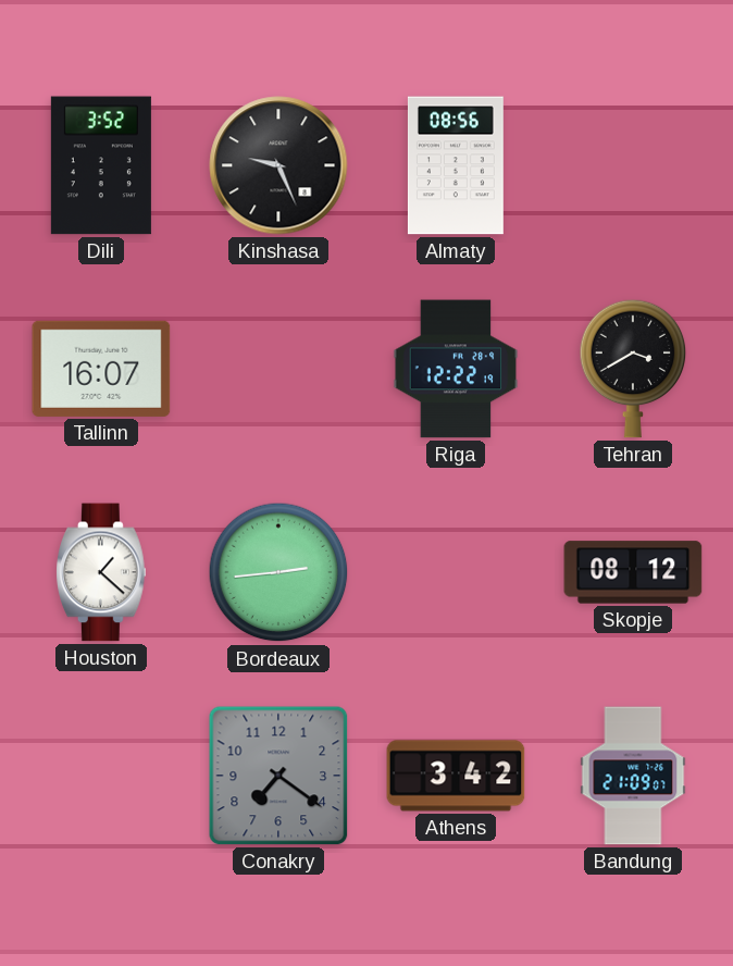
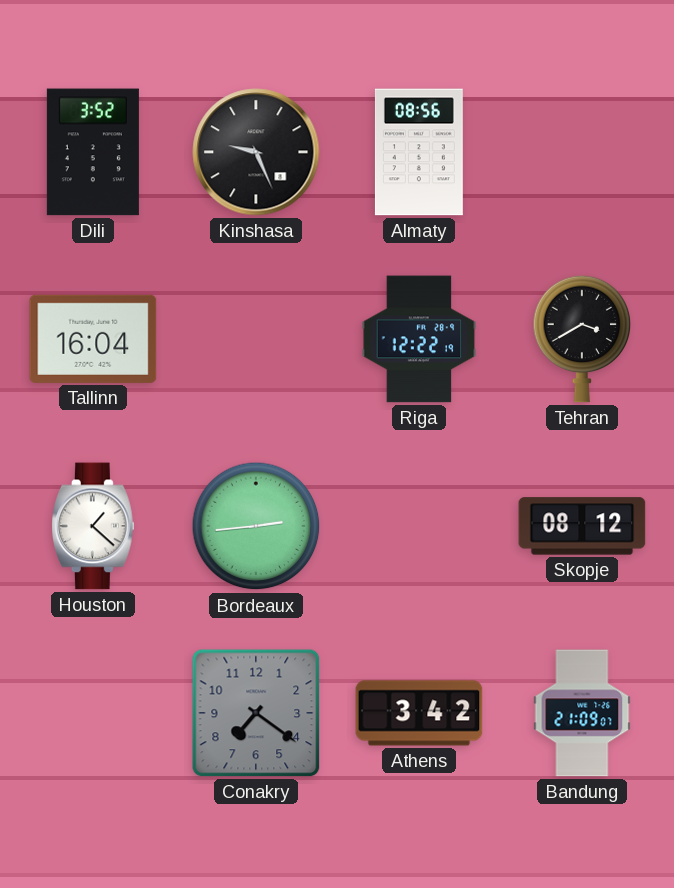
Tallinn: 16:07 -> 16:04 (93, 339)
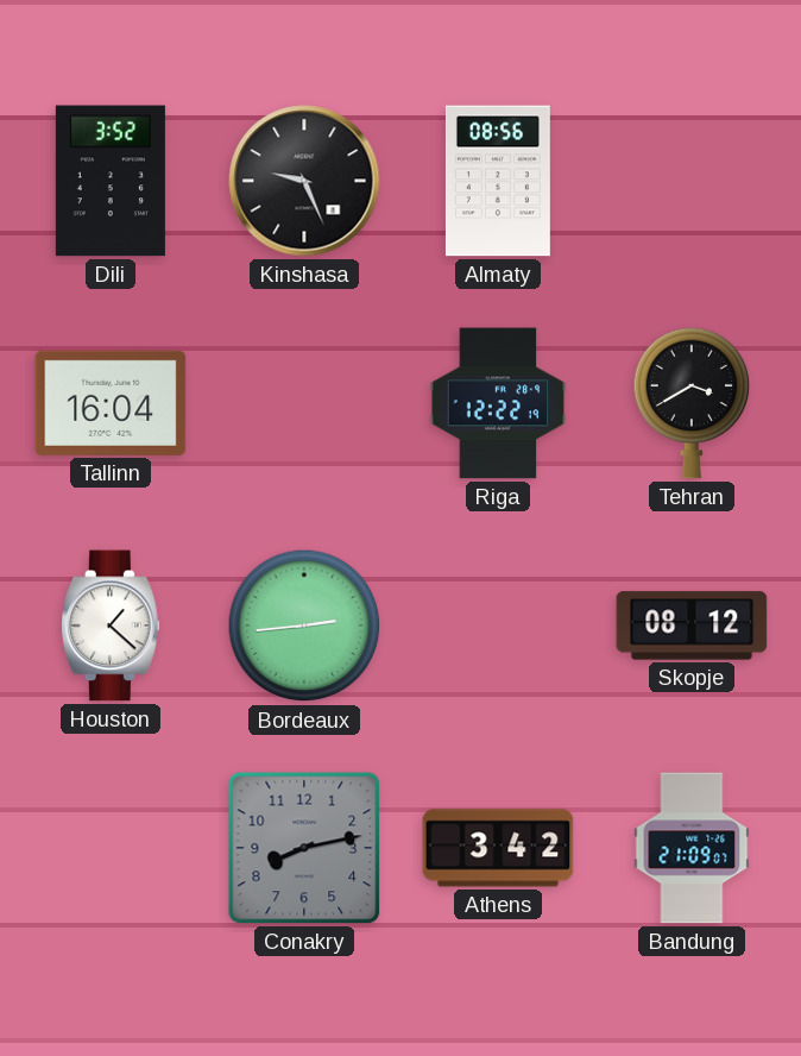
Conakry: 7:21 -> 8:13 (304, 848)
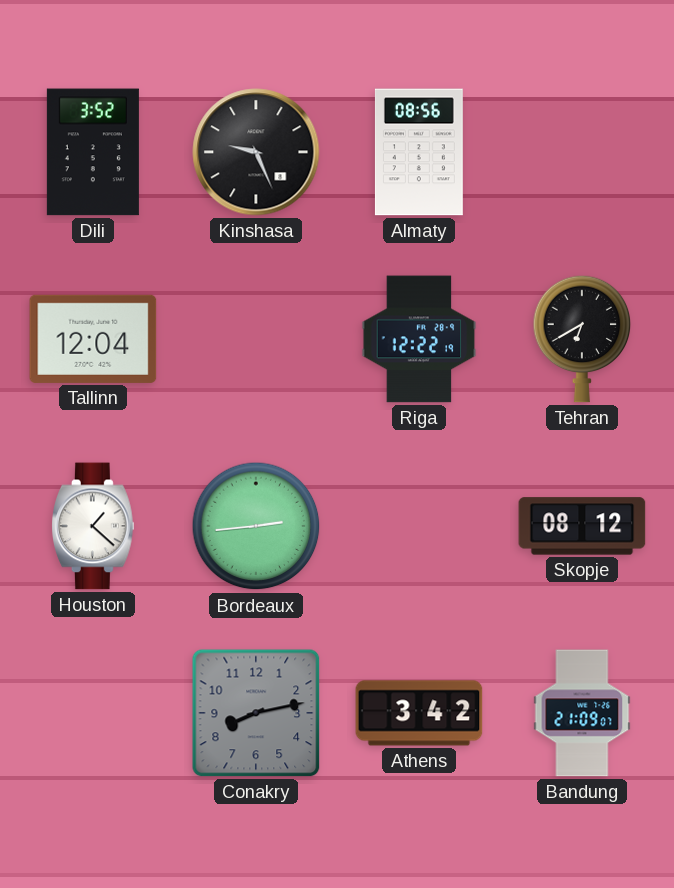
Tallinn: 16:04 -> 12:04 (93, 339)
Tehran: 3:40 -> 6:40 (582, 339)
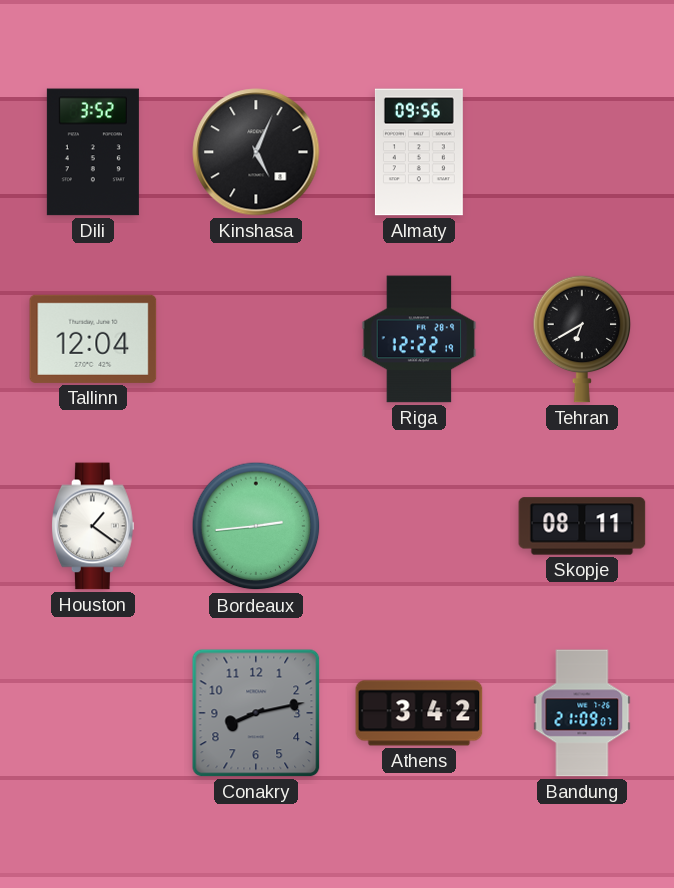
Kinshasa: 9:26 -> 5:04 (256, 152)
Almaty: 08:56 -> 09:56 (419, 152)
Houston: 1:22 -> 1:21 (93, 526)
Skopje: 08:12 -> 08:11 (582, 526)
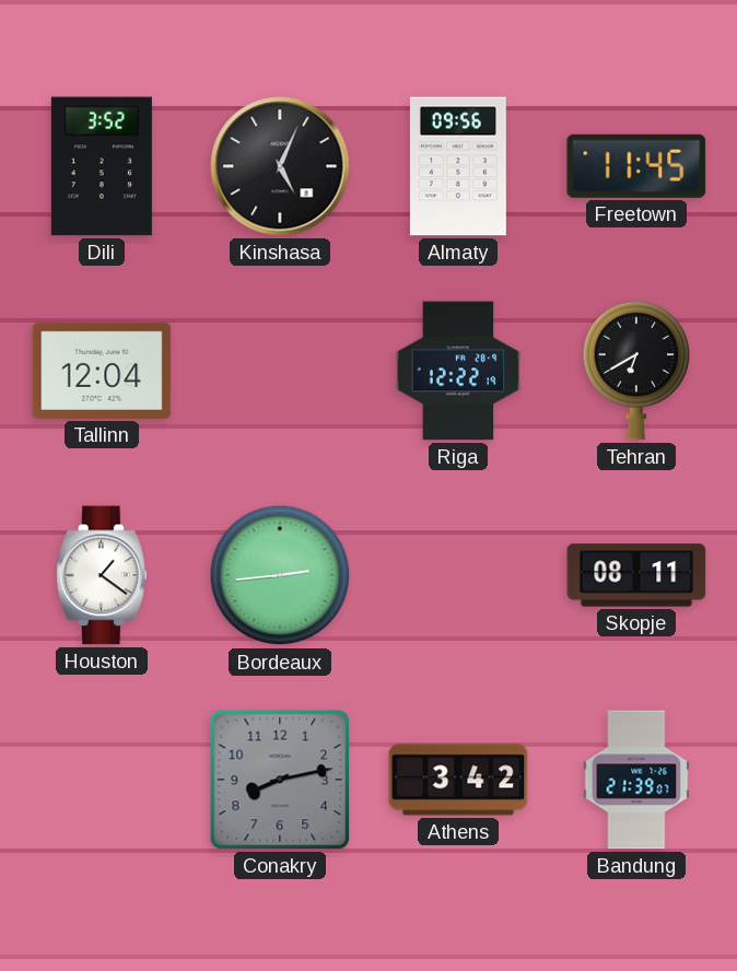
Freetown: none -> 11:45 (636, 166)
Bandung: 21:09 -> 21:39 (636, 780)
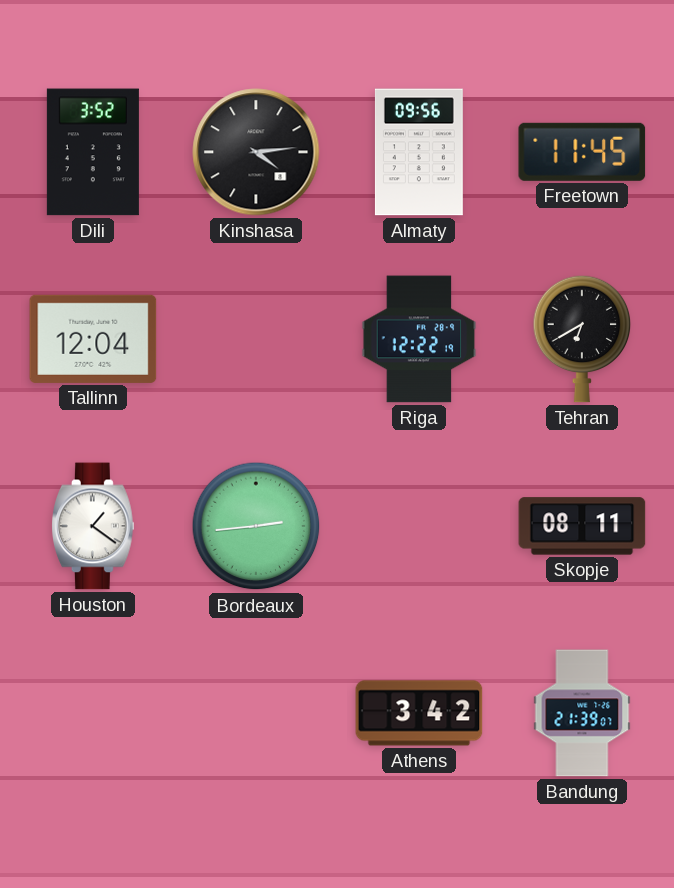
Kinshasa: 5:04 -> 4:14 (256, 152)
Conakry: 8:13 -> none (280, 780)
